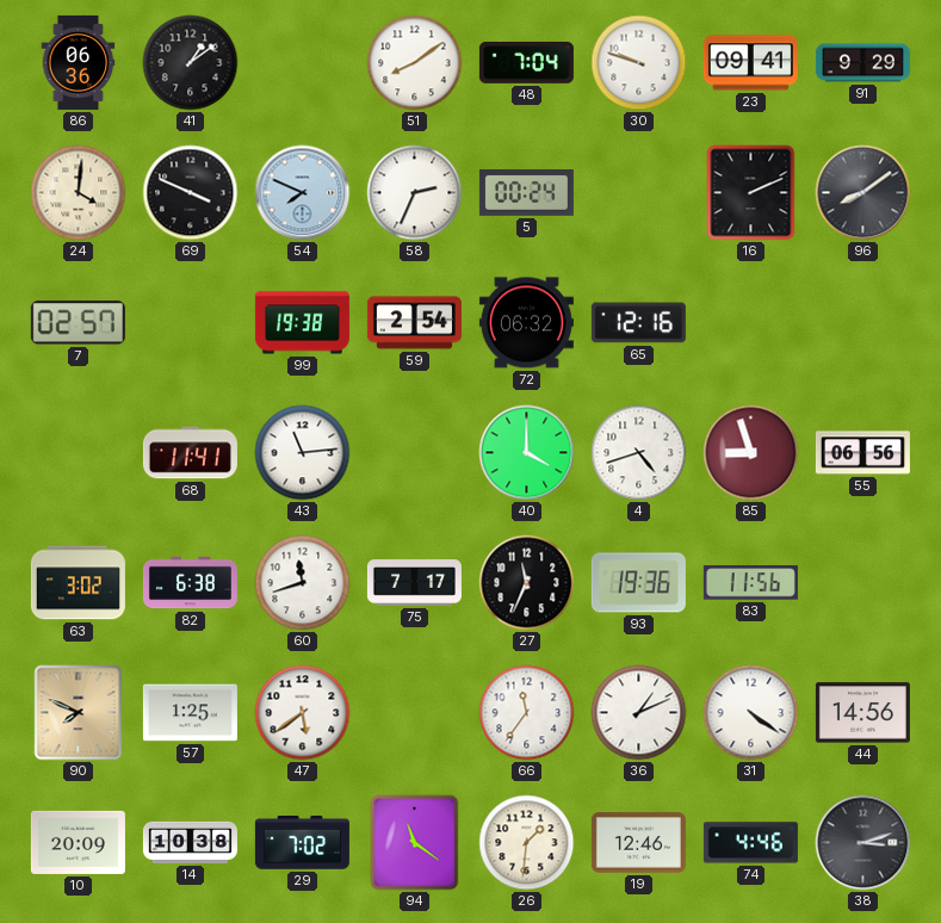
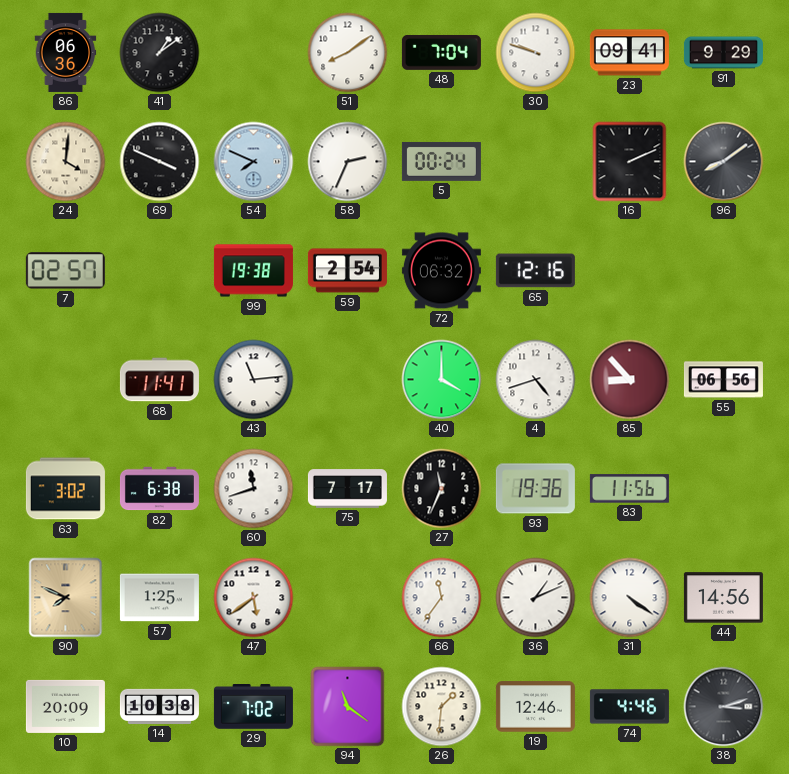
85: 8:57 -> 8:53 (630, 380)
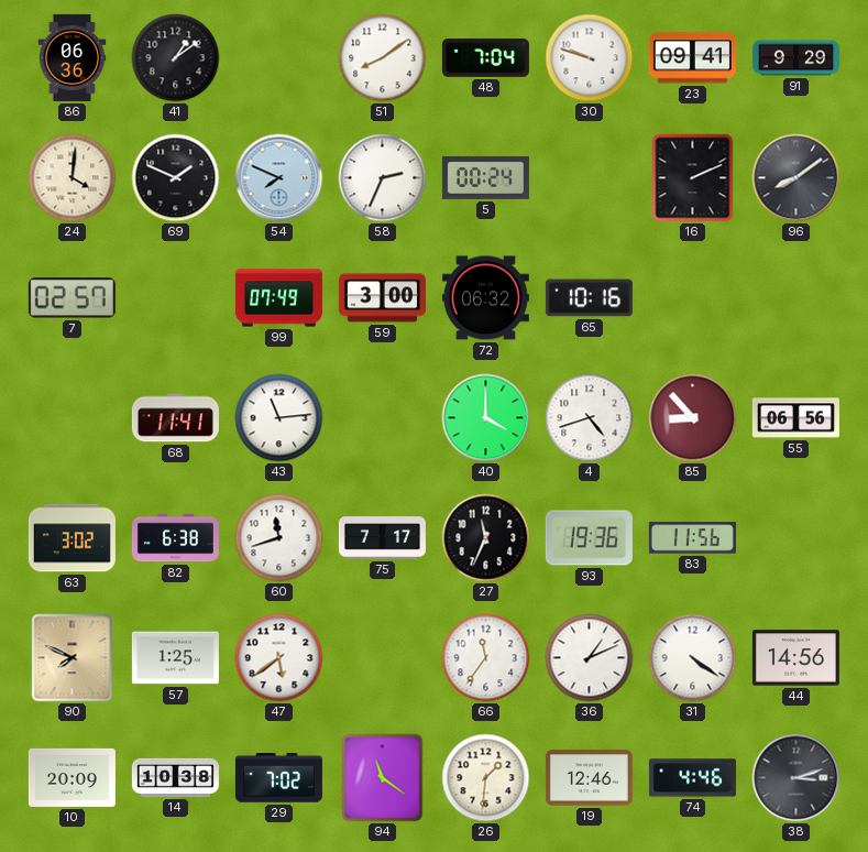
69: 3:49 -> 1:49 (176, 178)
99: 19:38 -> 07:49 (278, 298)
59: 2:54 -> 3:00 (382, 298)
65: 12:16 -> 10:16 (589, 298)
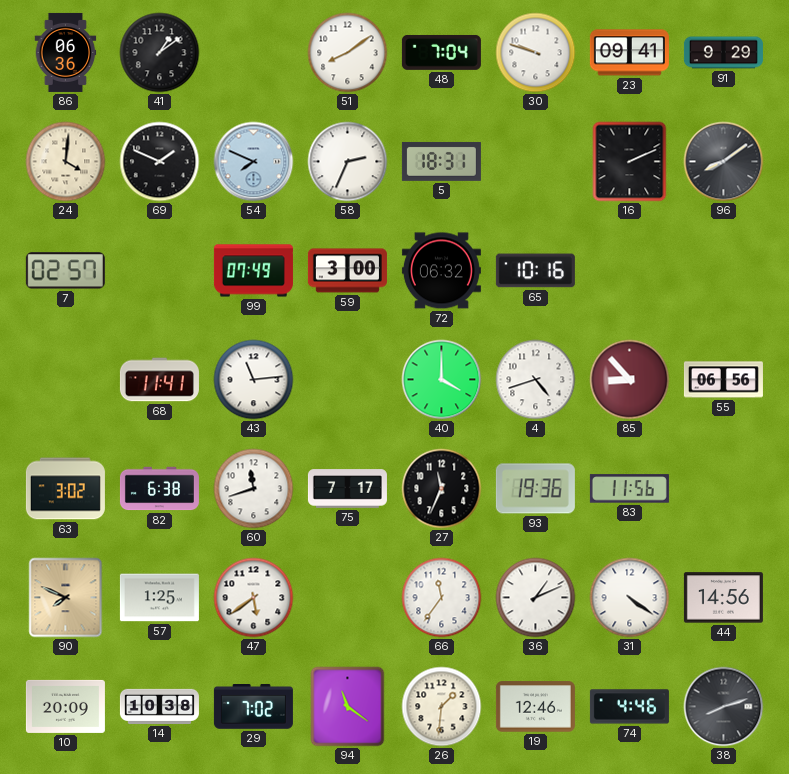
5: 00:24 -> 18:31 (441, 162)
38: 3:12 -> 8:12 (724, 707)
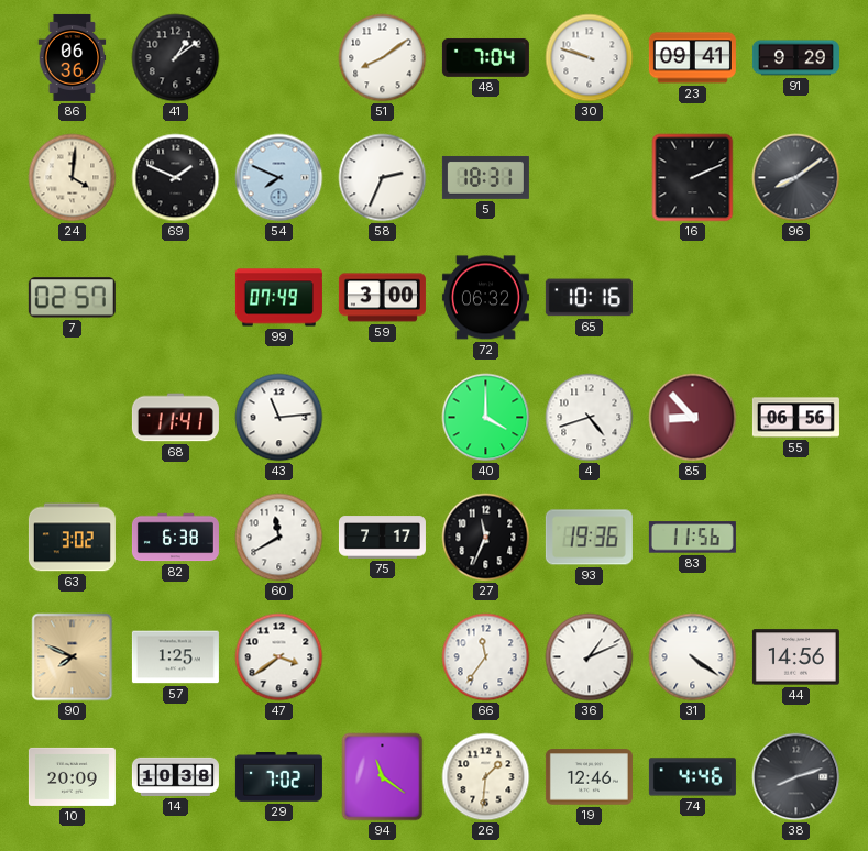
60: 11:42 -> 11:40 (279, 538)
47: 5:39 -> 3:39 (279, 657)
